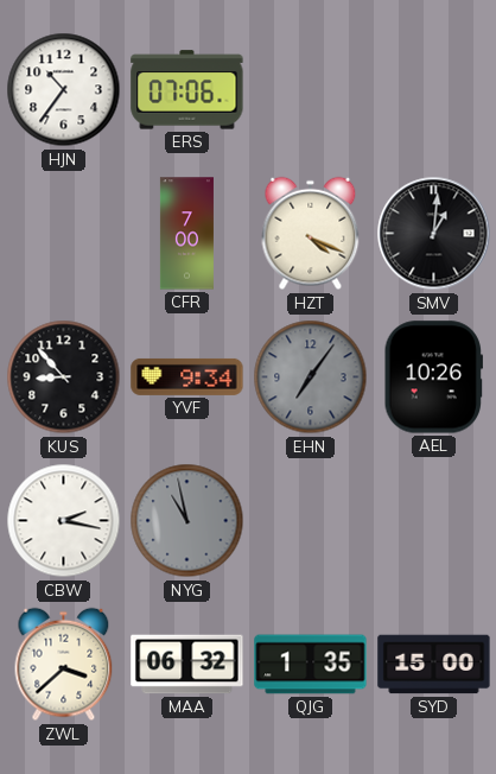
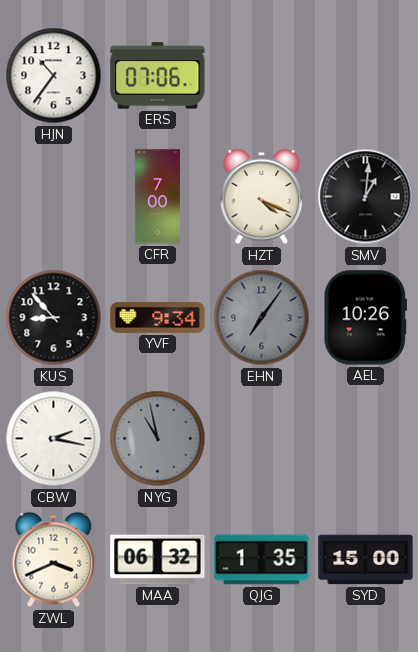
ZWL: 3:38 -> 3:41 (54, 560)
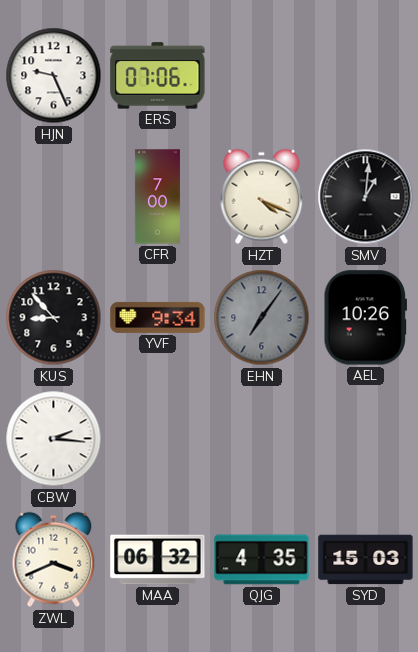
HJN: 10:36 -> 9:26 (54, 76)
CBW: 2:17 -> 2:16 (54, 439)
NYG: 10:58 -> none (158, 439)
QJG: 1:35 -> 4:35 (262, 560)
SYD: 15:00 -> 15:03 (366, 560)
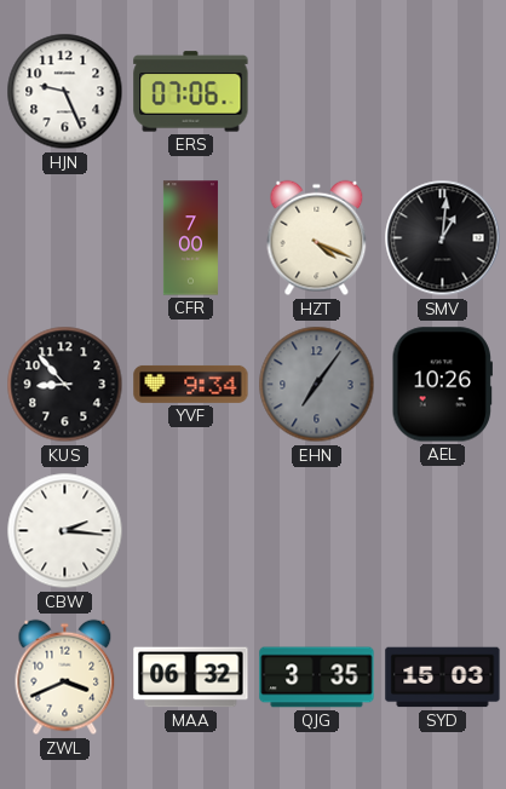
QJG: 4:35 -> 3:35 (317, 678)
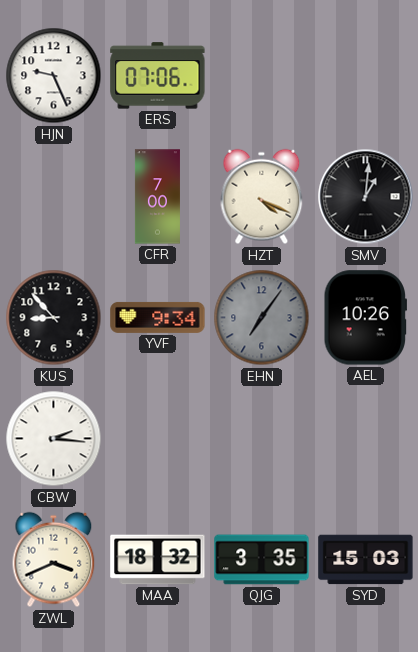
MAA: 06:32 -> 18:32 (158, 560)
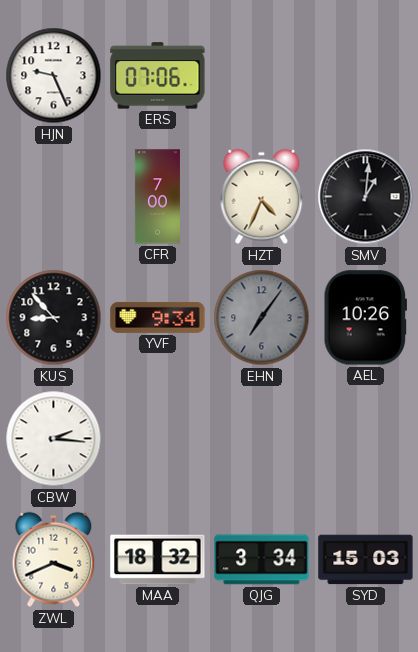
HZT: 4:19 -> 4:34 (262, 197)
QJG: 3:35 -> 3:34 (262, 560)
